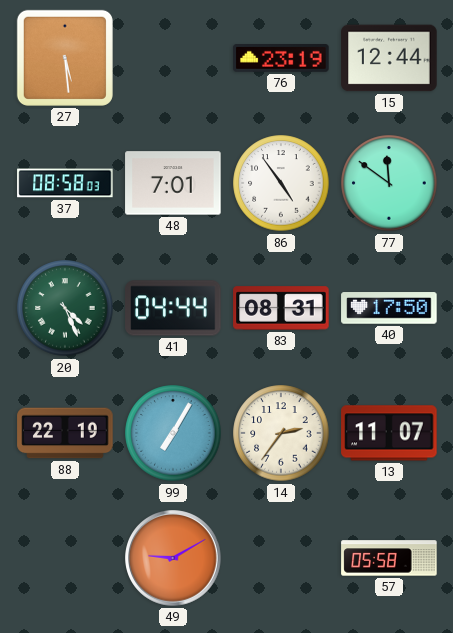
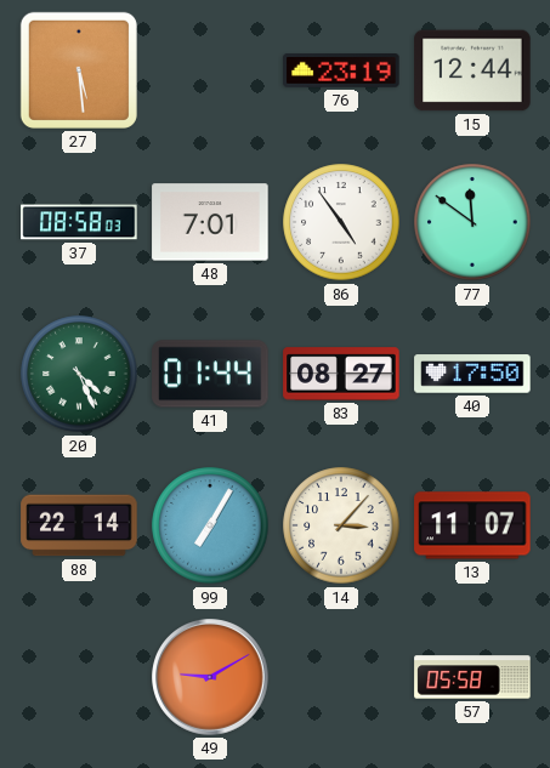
41: 04:44 -> 01:44 (210, 374)
83: 08:31 -> 08:27 (341, 374)
88: 22:19 -> 22:14 (79, 525)
14: 2:36 -> 3:07 (341, 525)
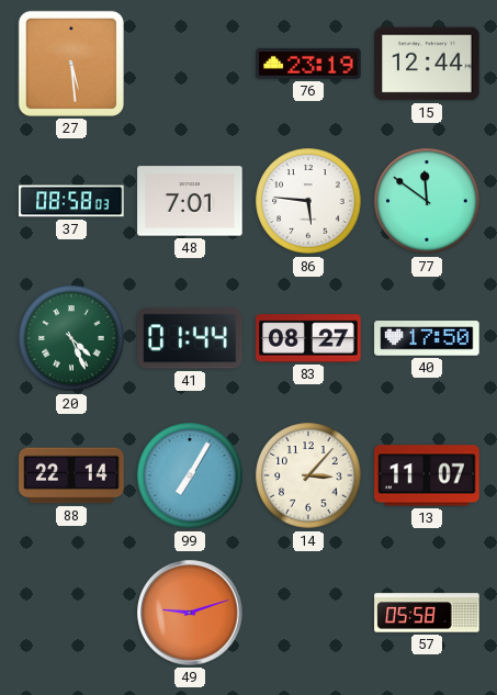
86: 4:54 -> 5:46 (308, 201)
49: 9:10 -> 9:12 (190, 613)
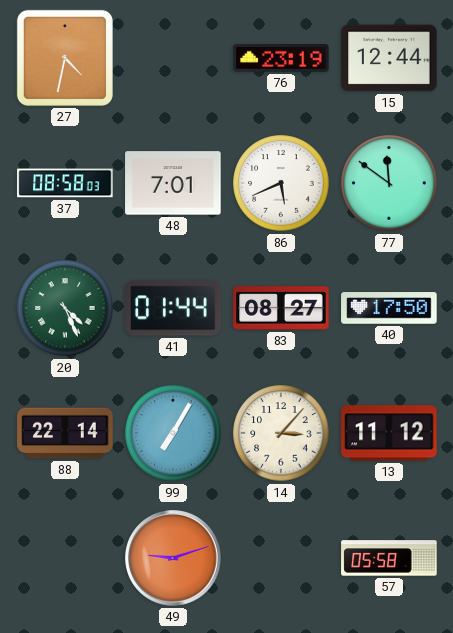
27: 5:29 -> 4:32 (65, 58)
86: 5:46 -> 5:41 (281, 183)
13: 11:07 -> 11:12 (389, 433)
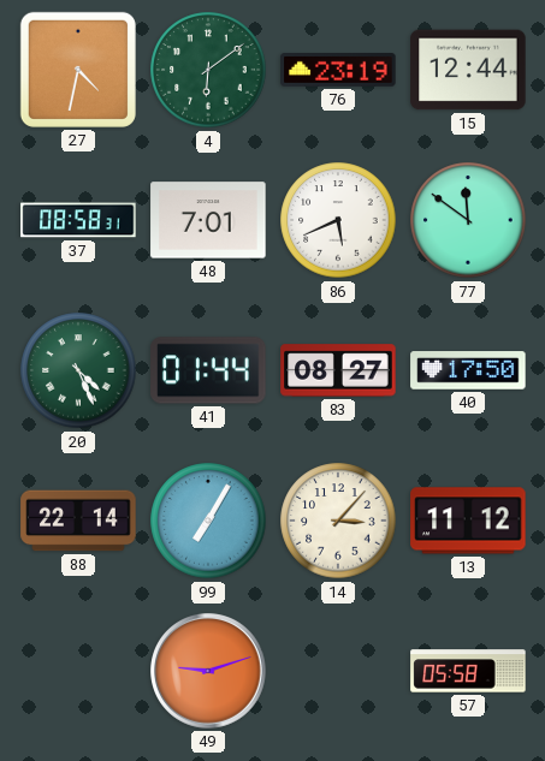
4: none -> 6:09 (208, 70)
37: 08:58:03 -> 08:58:31 (78, 220)
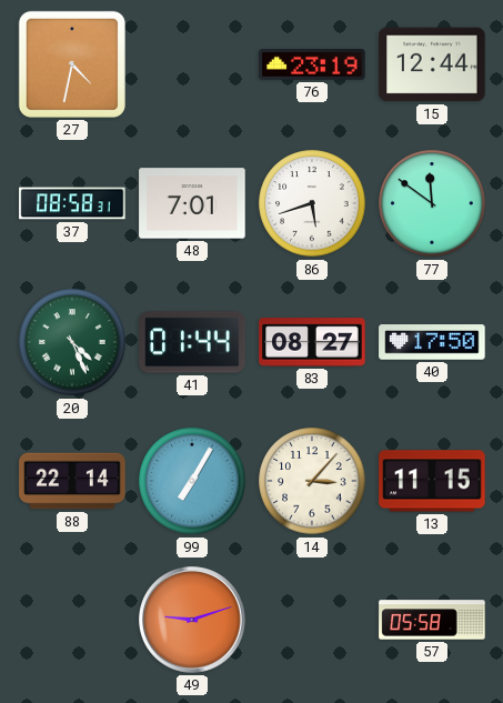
4: 6:09 -> none (208, 70)
86: 5:41 -> 5:42 (312, 203)
13: 11:12 -> 11:15 (432, 481)
